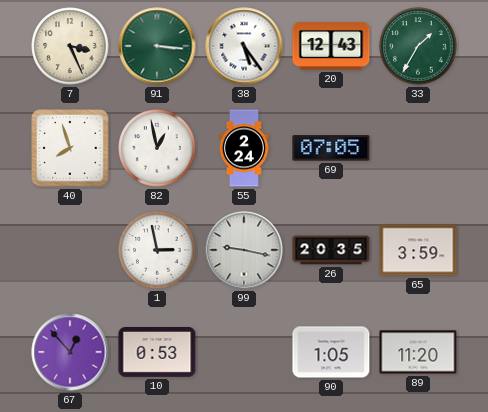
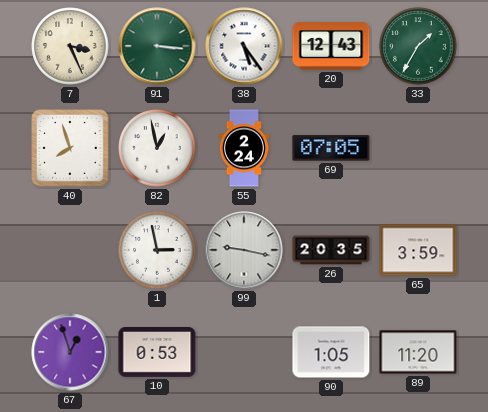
67: 12:53 -> 12:57 (70, 352)
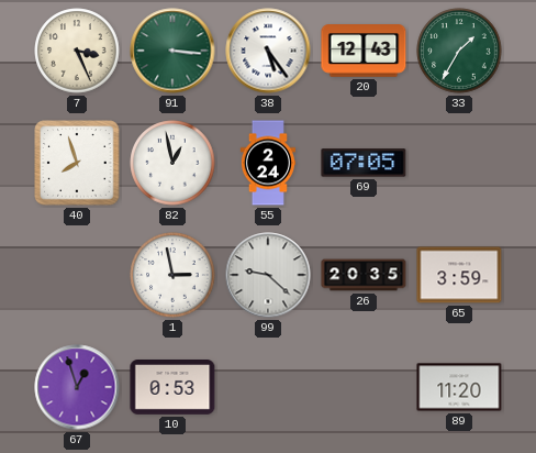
99: 9:17 -> 9:22 (268, 275)
90: 1:05 -> none (331, 352)
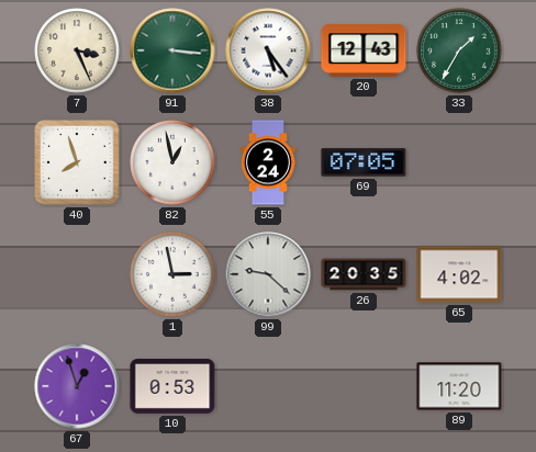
65: 3:59 -> 4:02 (459, 274)
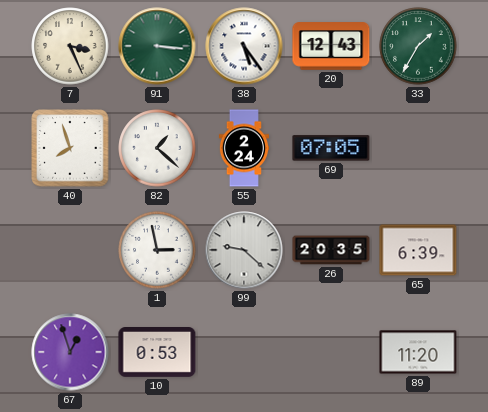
82: 12:58 -> 1:22 (157, 148)
65: 4:02 -> 6:39 (418, 250)
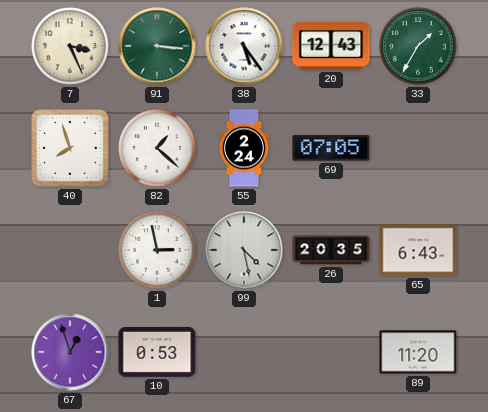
99: 9:22 -> 4:28 (244, 250)
65: 6:39 -> 6:43 (418, 250)
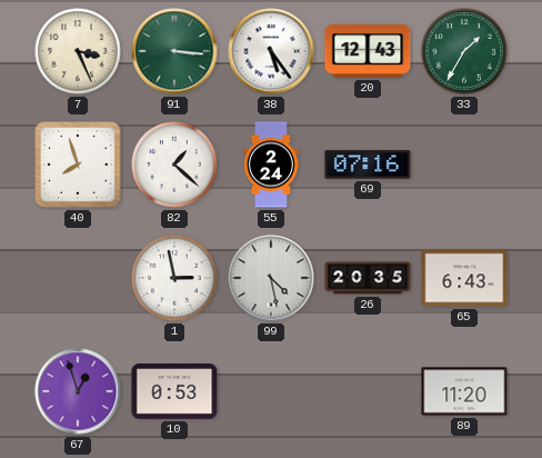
69: 07:05 -> 07:16 (368, 165)
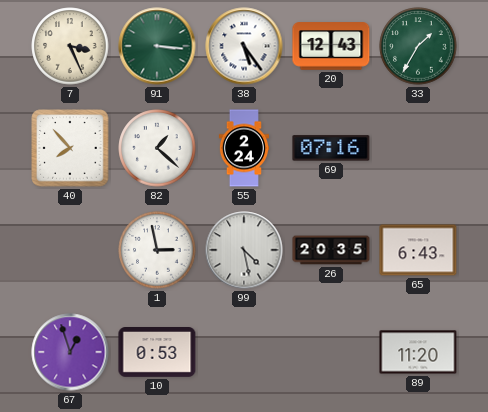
40: 7:57 -> 7:53 (70, 148)
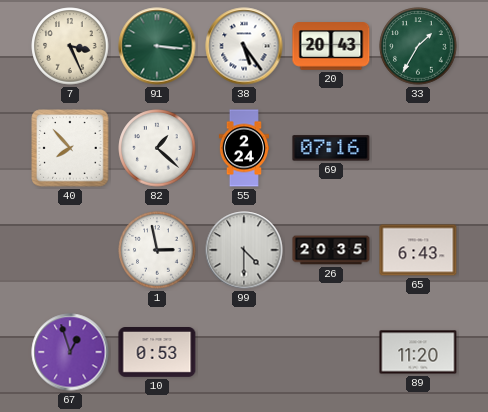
20: 12:43 -> 20:43 (331, 46)
99: 4:28 -> 4:30 (244, 250)
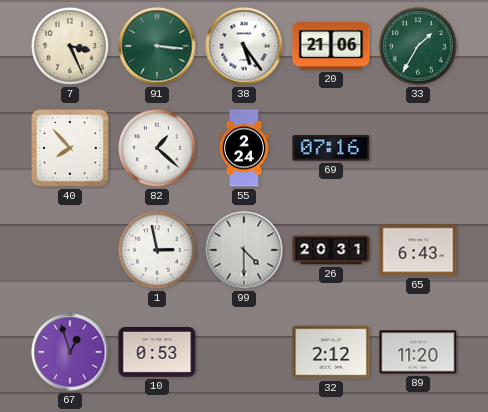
20: 20:43 -> 21:06 (331, 46)
26: 20:35 -> 20:31 (331, 250)
32: none -> 2:12 (331, 352)
